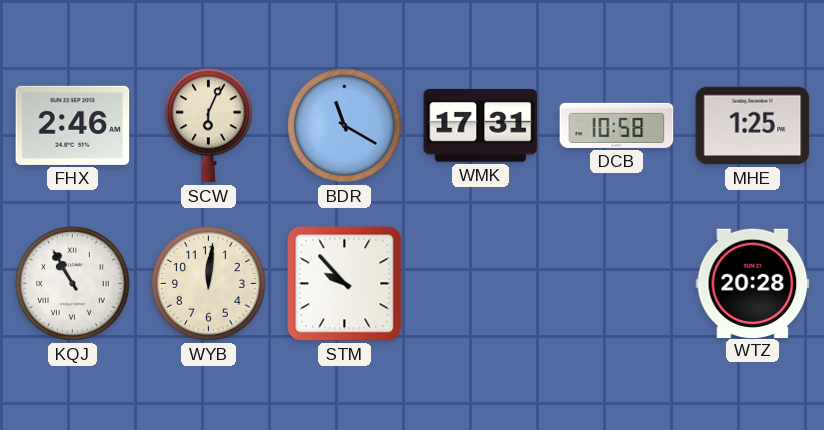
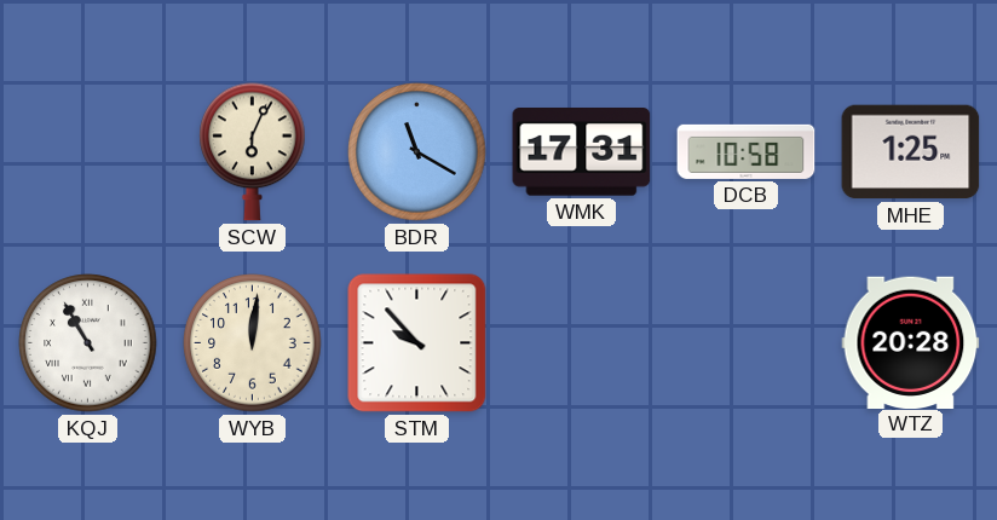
FHX: 2:46 -> none (73, 125)
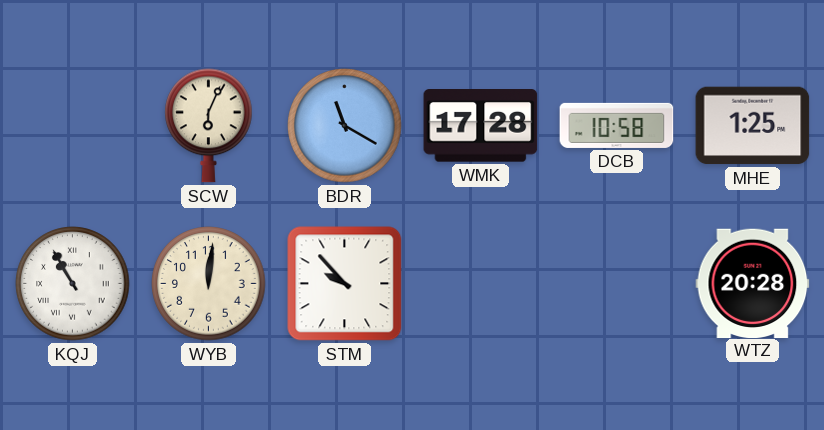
WMK: 17:31 -> 17:28 (481, 126)
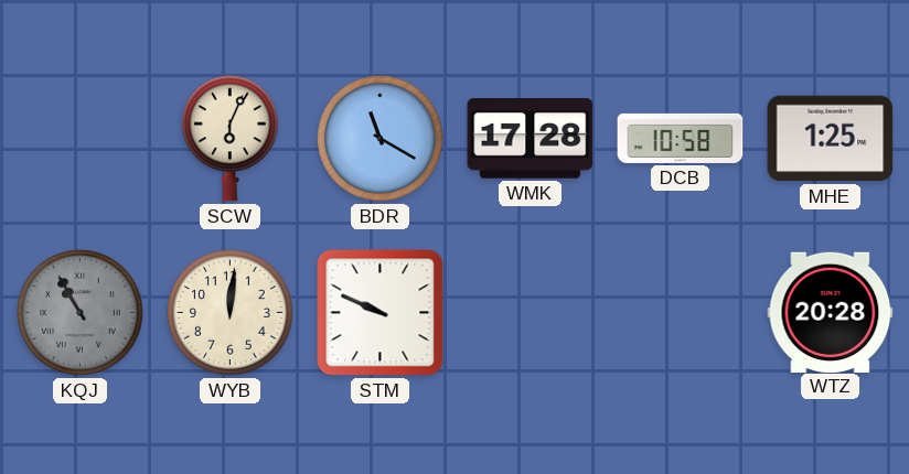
KQJ dial: white -> grey (81, 313)
STM: 9:53 -> 9:49 (381, 313)
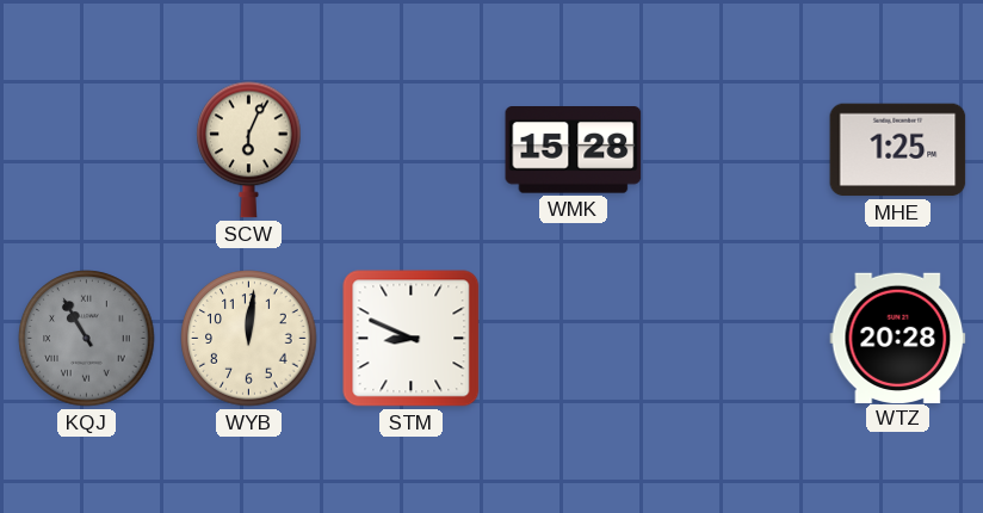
BDR: 11:20 -> none (381, 139)
WMK: 17:28 -> 15:28 (574, 150)
DCB: 10:58 -> none (681, 138)
STM: 9:49 -> 8:49 (412, 339)
